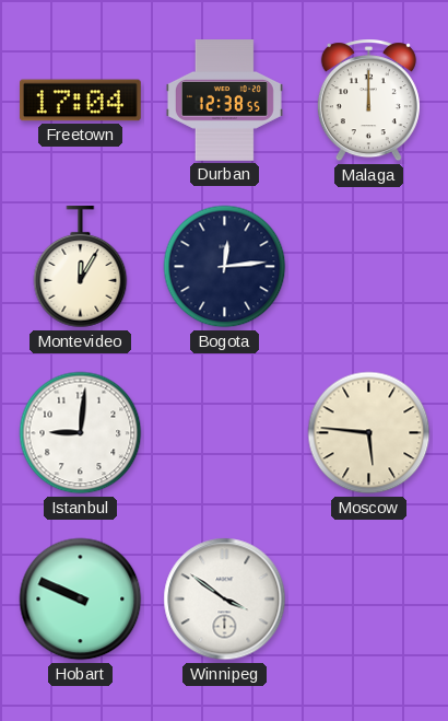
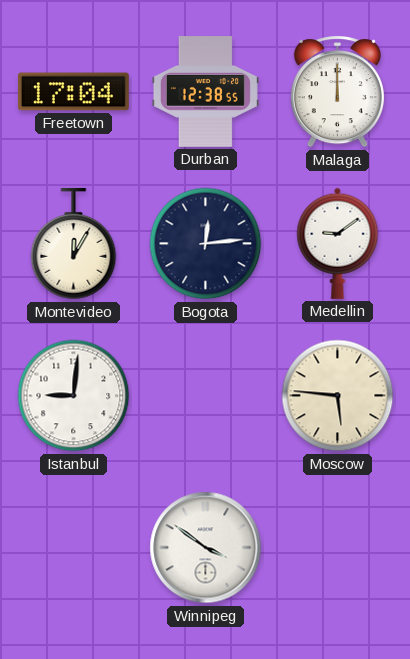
Medellin: none -> 9:09 (338, 243)
Hobart: 9:49 -> none (81, 600)
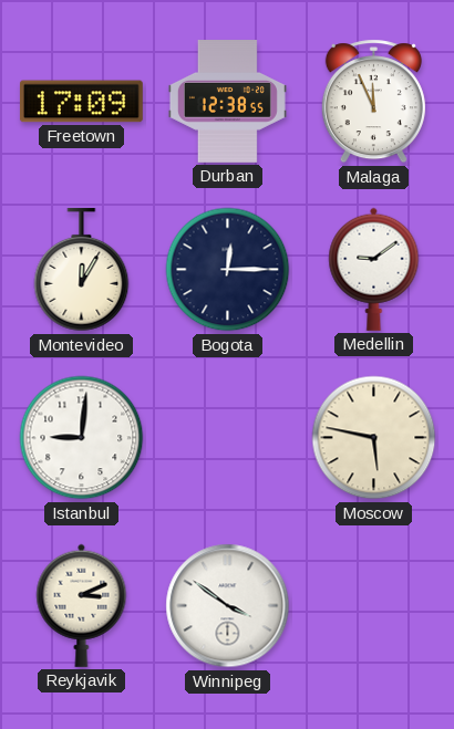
Freetown: 17:04 -> 17:09 (81, 102)
Malaga: 12:00 -> 11:56 (373, 102)
Bogota: 12:14 -> 12:15 (228, 270)
Moscow: 5:46 -> 5:47 (374, 438)
Reykjavik: none -> 3:11 (82, 605)
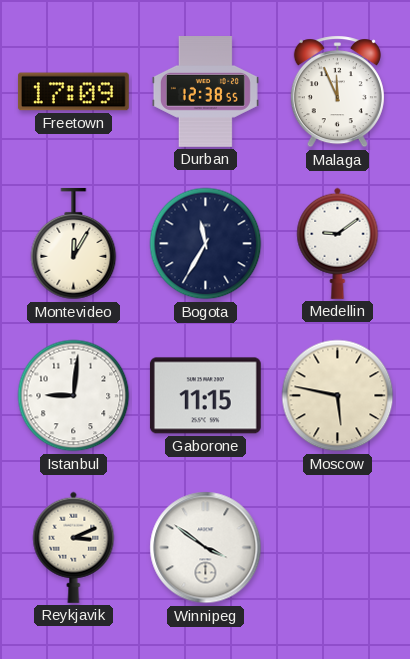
Bogota: 12:15 -> 11:35 (206, 244)
Gaborone: none -> 11:15 (205, 396)
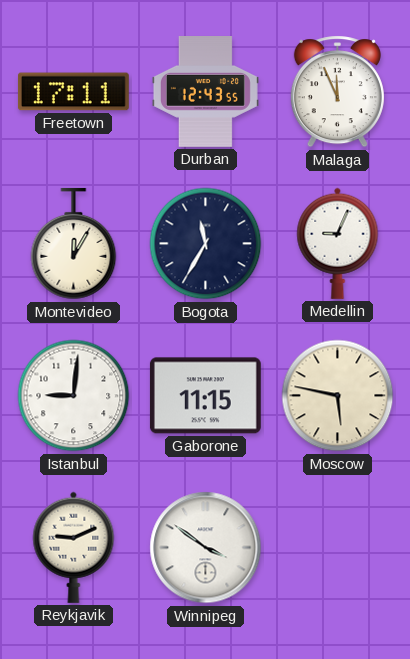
Freetown: 17:09 -> 17:11 (73, 92)
Durban: 12:38 -> 12:43 (205, 92)
Medellin: 9:09 -> 9:04 (338, 243)
Reykjavik: 3:11 -> 9:11 (74, 547)
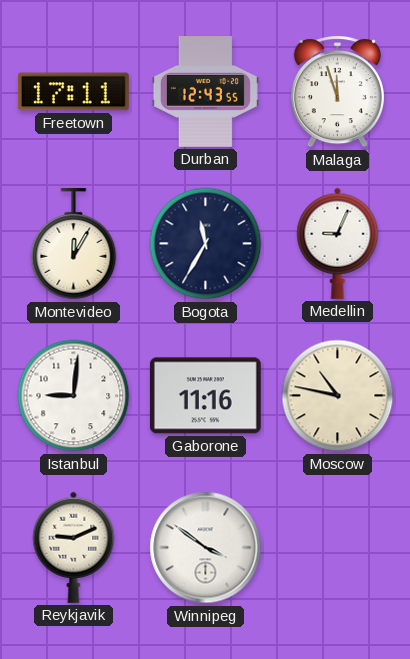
Malaga: 11:56 -> 11:57 (337, 92)
Gaborone: 11:15 -> 11:16 (205, 396)
Moscow: 5:47 -> 10:47 (338, 396)
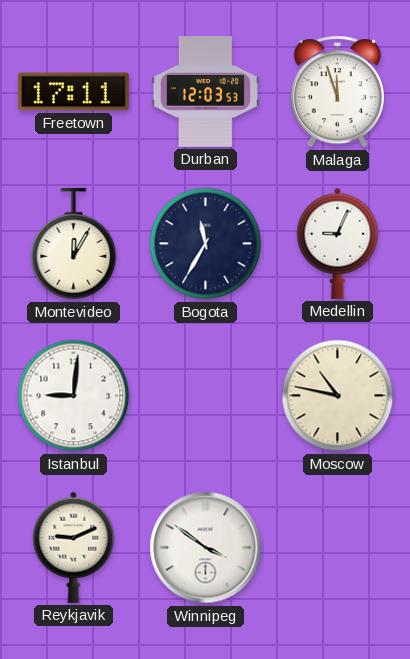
Durban: 12:43 -> 12:03 (205, 92)
Gaborone: 11:16 -> none (205, 396)
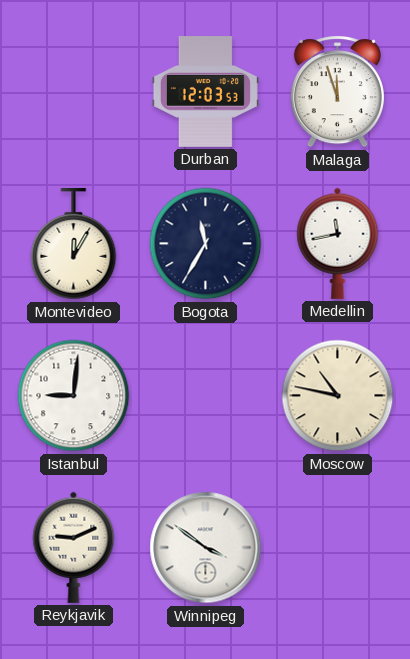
Freetown: 17:11 -> none (73, 92)
Medellin: 9:04 -> 11:43 (338, 243)
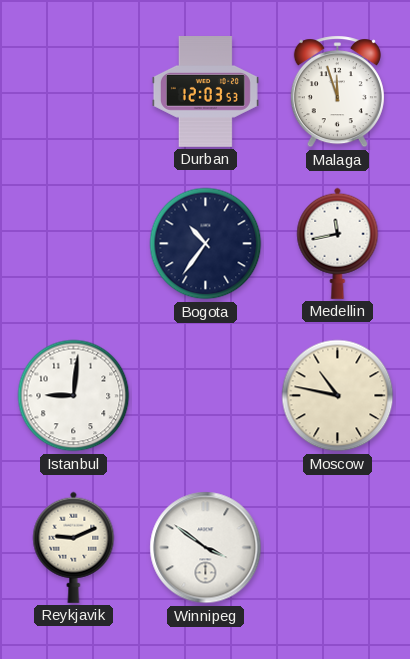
Montevideo: 12:05 -> none (74, 244)
Bogota: 11:35 -> 10:36 (206, 244)
